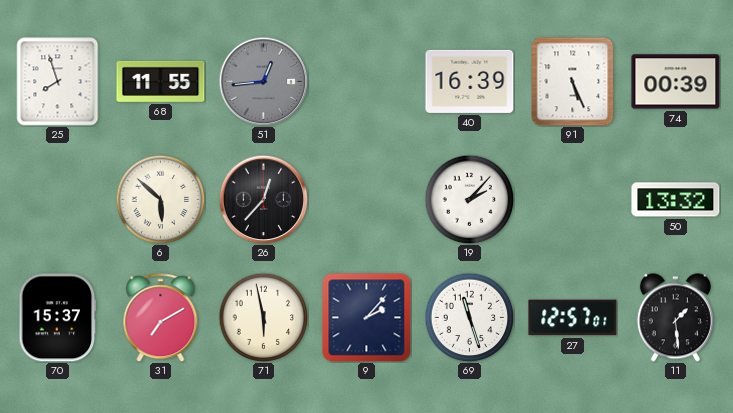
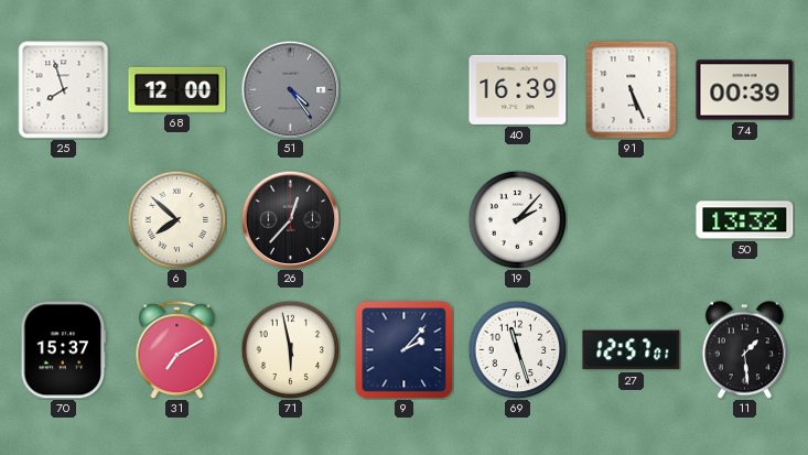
68: 11:55 -> 12:00 (177, 89)
51: 12:44 -> 4:24 (290, 89)
6: 5:52 -> 7:52 (176, 219)
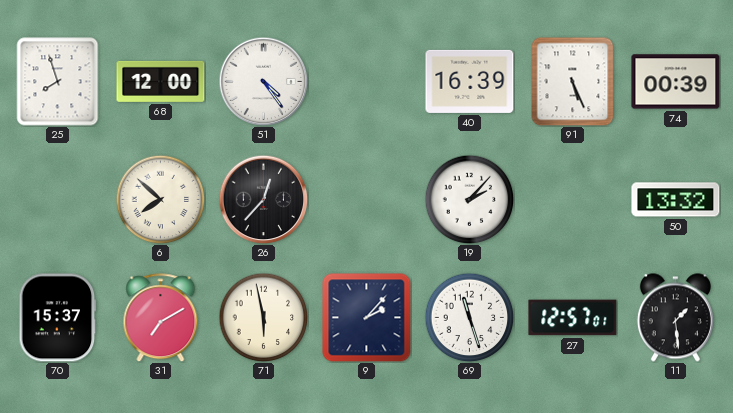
51 dial: grey -> white (263, 81)
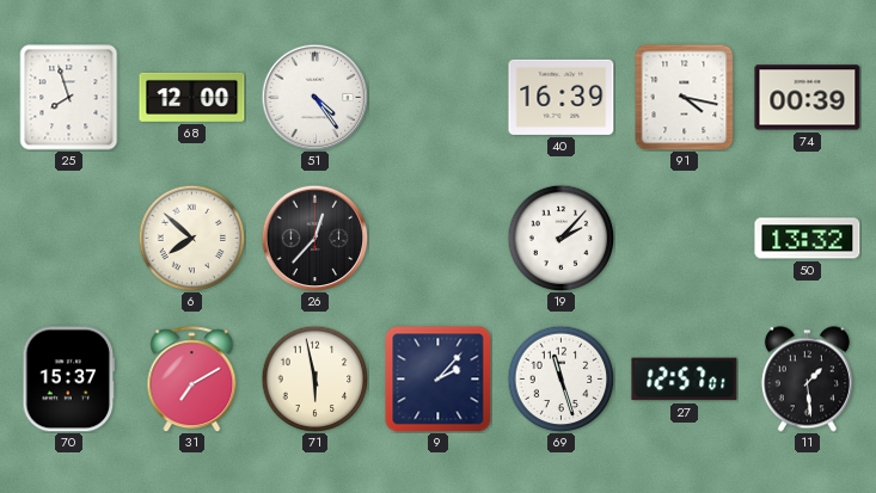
91: 5:26 -> 4:17 (685, 97)
